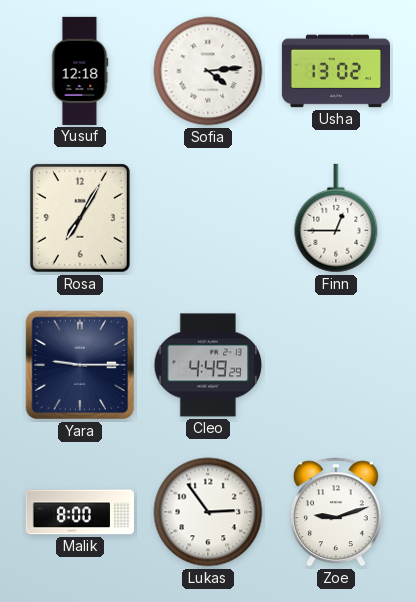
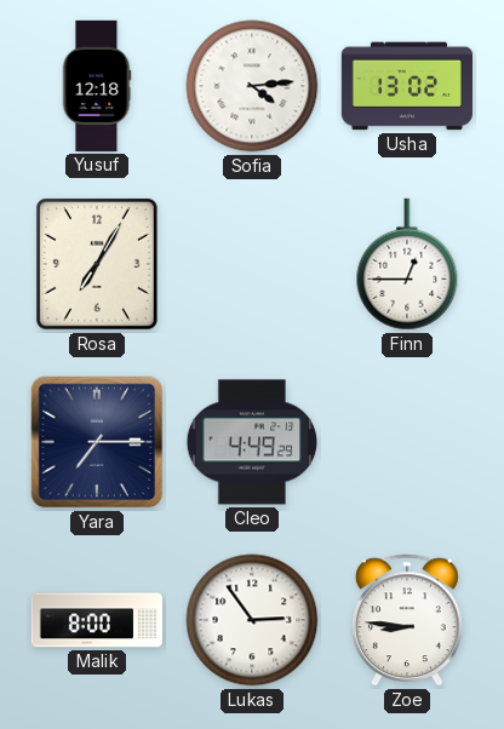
Yara: 9:15 -> 7:15 (97, 442)
Zoe: 9:12 -> 8:46 (407, 620)
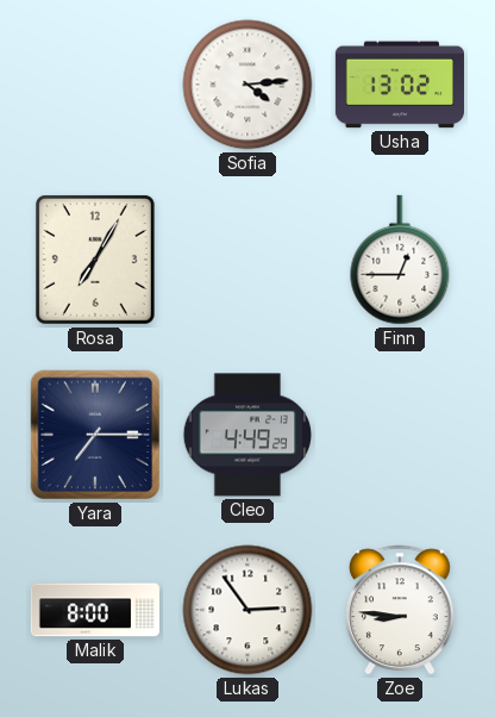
Yusuf: 12:18 -> none (97, 86)
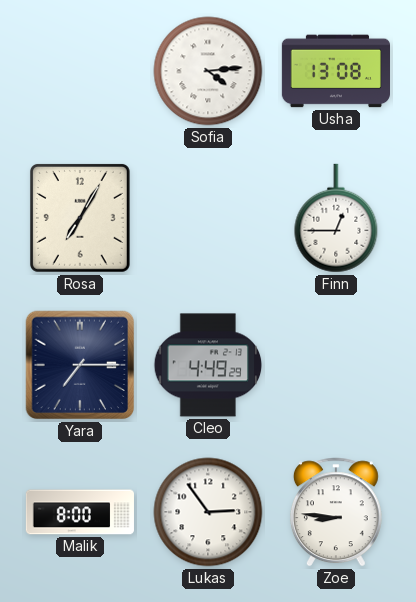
Usha: 13:02 -> 13:08 (335, 71)
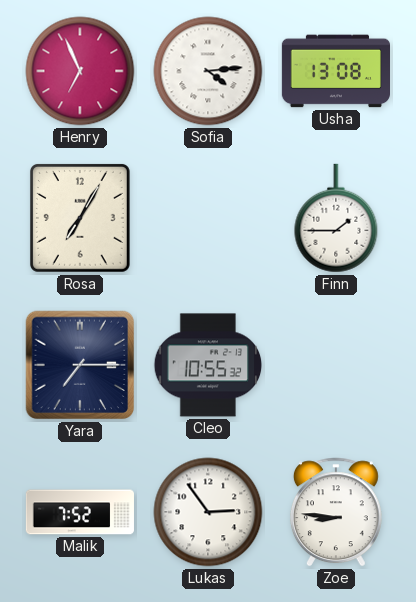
Henry: none -> 6:56 (80, 71)
Finn: 12:45 -> 1:45 (336, 218)
Cleo: 4:49 -> 10:55 (208, 365)
Malik: 8:00 -> 7:52 (80, 512)
